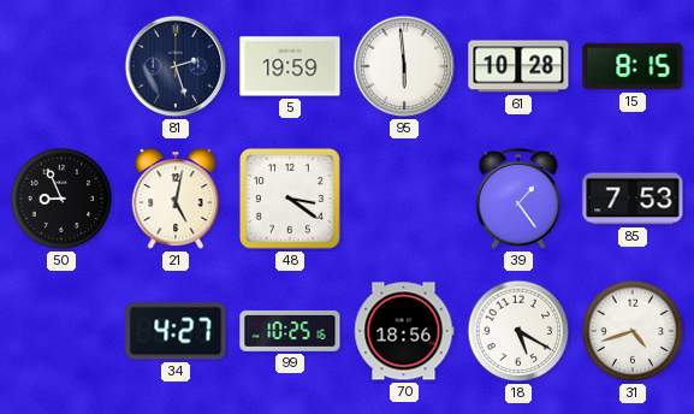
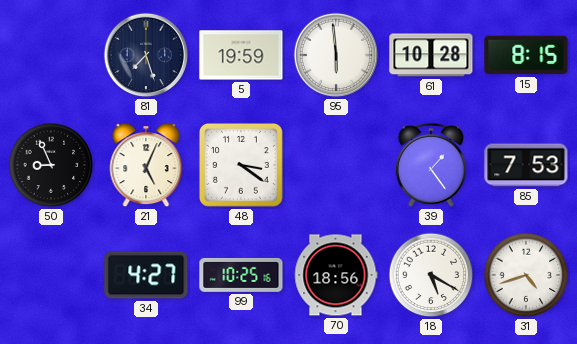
81: 2:27 -> 7:27 (146, 55)
21: 5:02 -> 5:04 (146, 166)
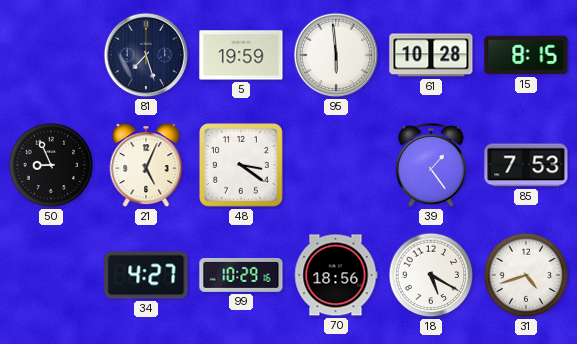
99: 10:25 -> 10:29 (241, 275)
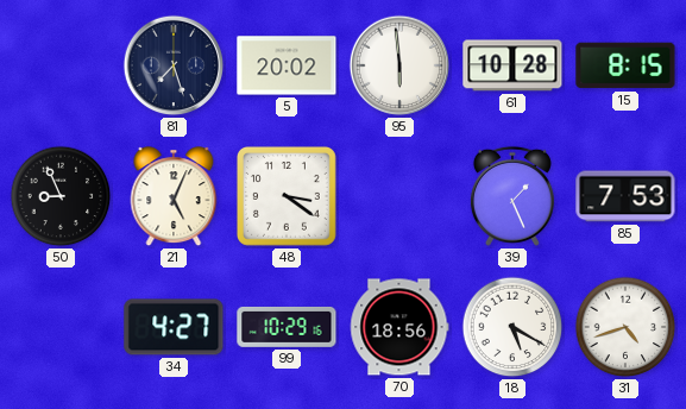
5: 19:59 -> 20:02 (287, 65)
39: 1:24 -> 1:26 (512, 196)
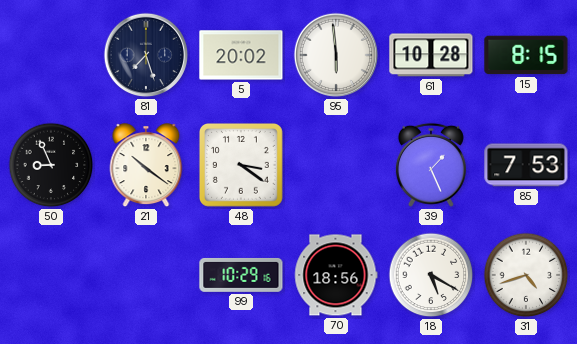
21: 5:04 -> 10:21 (146, 166)
34: 4:27 -> none (174, 327)
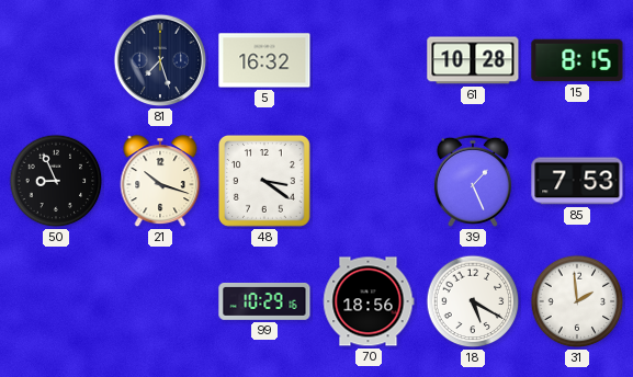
5: 20:02 -> 16:32 (264, 60)
95: 5:59 -> none (336, 55)
21: 10:21 -> 10:18 (160, 182)
31: 4:42 -> 1:59 (577, 301)
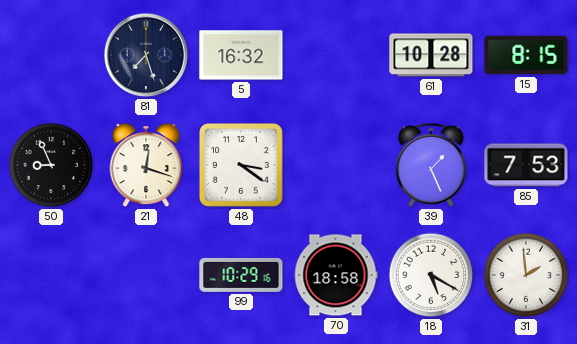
21: 10:18 -> 12:18 (146, 166)
70: 18:56 -> 18:58 (336, 275)
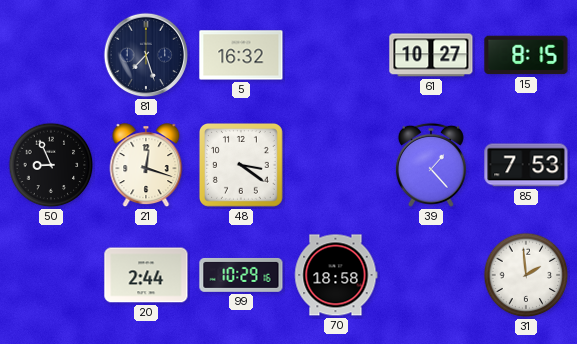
61: 10:28 -> 10:27 (431, 55)
39: 1:26 -> 1:23 (431, 165)
20: none -> 2:44 (146, 275)
18: 5:20 -> none (431, 275)
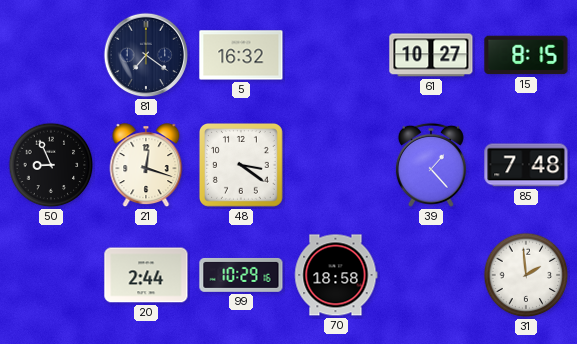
81: 7:27 -> 7:21 (146, 55)
85: 7:53 -> 7:48 (526, 165)
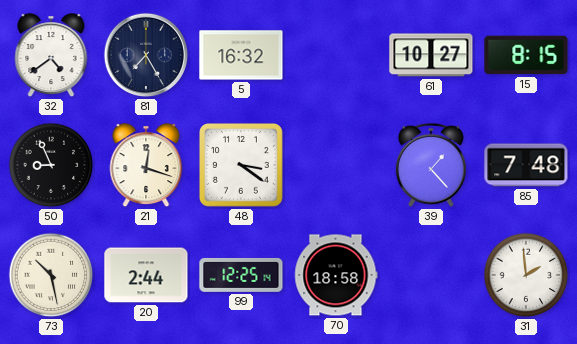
32: none -> 4:39 (51, 56)
81: 7:21 -> 7:25 (146, 55)
73: none -> 10:28 (51, 275)
99: 10:29 -> 12:25 (241, 275)
